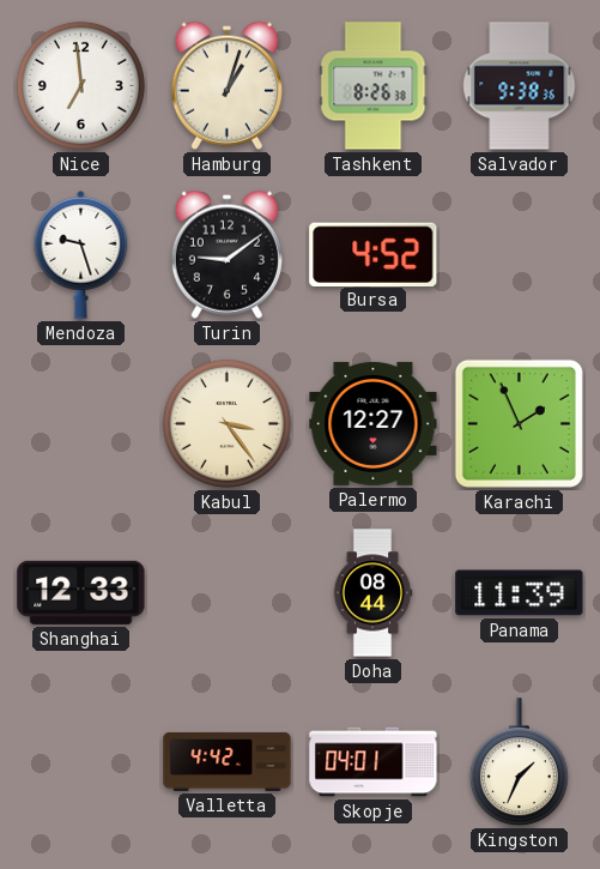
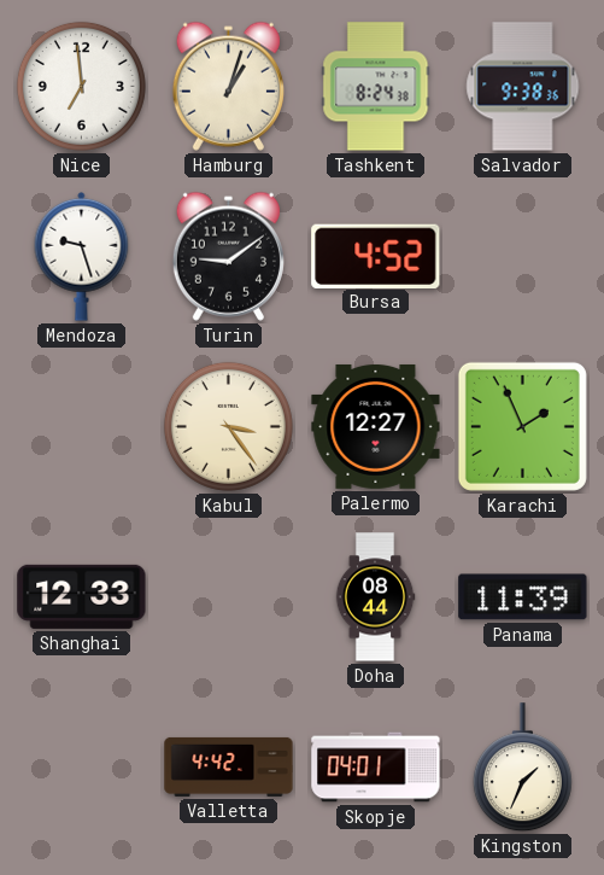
Tashkent: 8:26 -> 8:24 (376, 87)
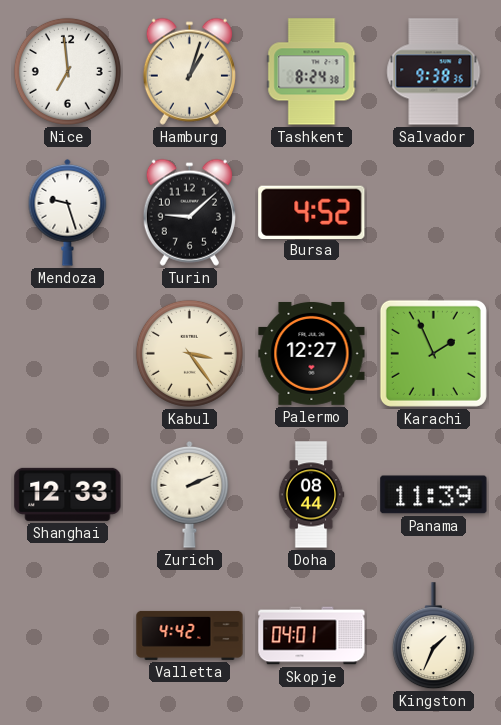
Turin: 9:09 -> 9:08 (189, 212)
Zurich: none -> 2:11 (190, 494)
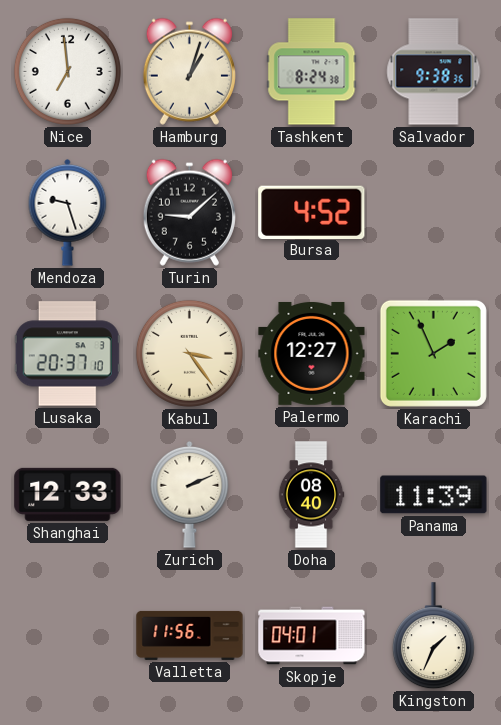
Lusaka: none -> 20:37 (67, 354)
Doha: 08:44 -> 08:40 (311, 495)
Valletta: 4:42 -> 11:56 (190, 635)
